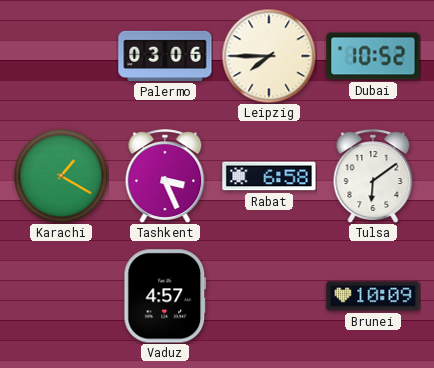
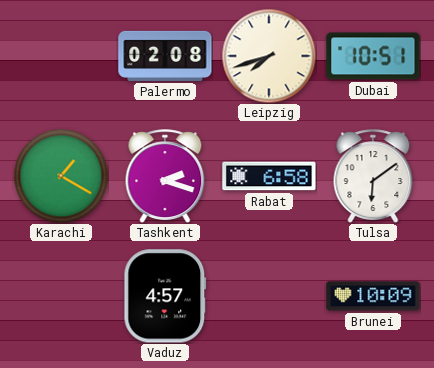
Palermo: 03:06 -> 02:08 (165, 56)
Leipzig: 7:45 -> 7:42 (269, 56)
Dubai: 10:52 -> 10:51 (373, 56)
Tashkent: 3:26 -> 2:18 (165, 176)
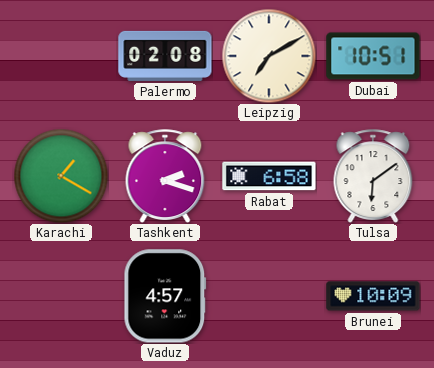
Leipzig: 7:42 -> 7:10 (269, 56)
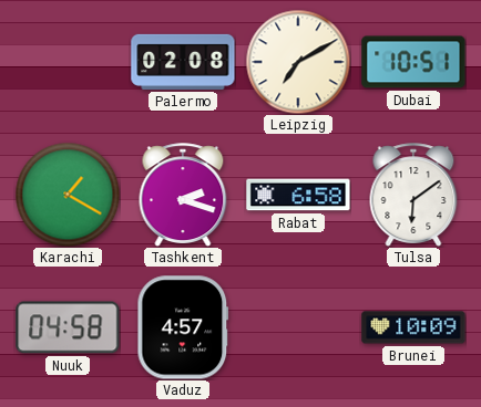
Nuuk: none -> 04:58 (68, 327)
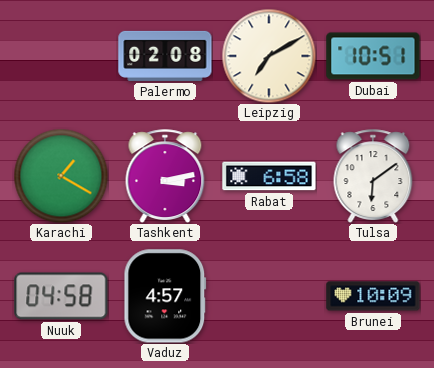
Tashkent: 2:18 -> 3:13 (165, 176)
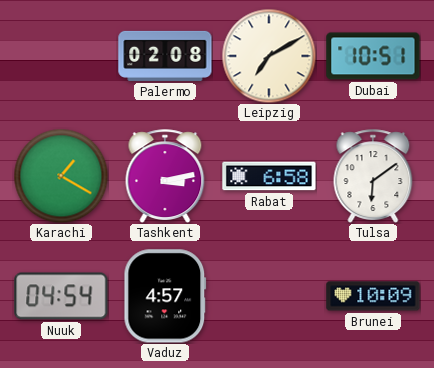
Nuuk: 04:58 -> 04:54 (61, 296)
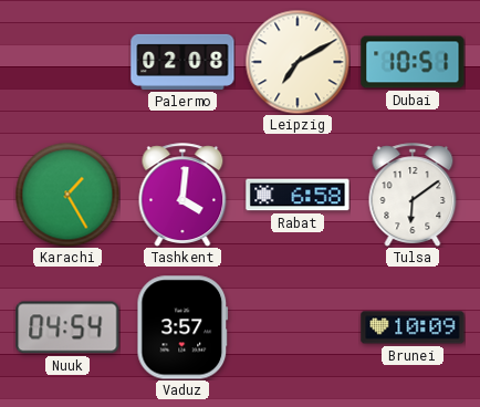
Karachi: 1:20 -> 1:25 (67, 195)
Tashkent: 3:13 -> 4:01 (182, 195)
Vaduz: 4:57 -> 3:57 (182, 327)
